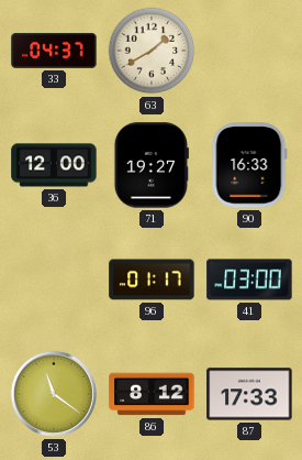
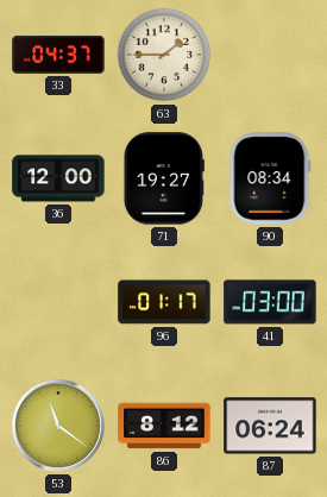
63: 1:40 -> 1:45 (164, 55)
90: 16:33 -> 08:34 (270, 178)
87: 17:33 -> 06:24 (270, 426)
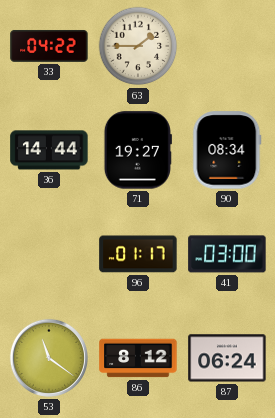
33: 04:37 -> 04:22 (49, 46)
36: 12:00 -> 14:44 (49, 150)
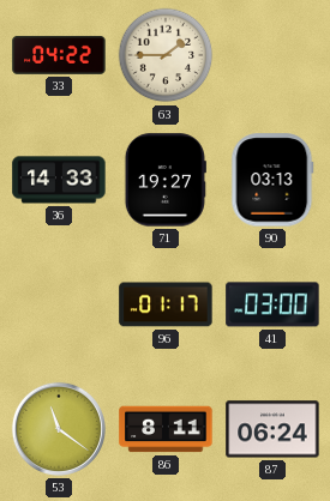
36: 14:44 -> 14:33 (59, 180)
90: 08:34 -> 03:13 (272, 180)
86: 8:12 -> 8:11 (166, 429)
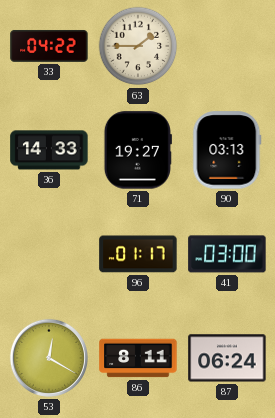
53: 11:21 -> 12:20 (49, 358)
